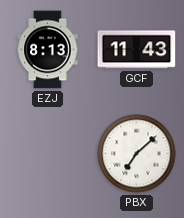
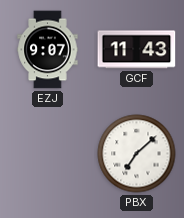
EZJ: 8:13 -> 9:07 (48, 50)
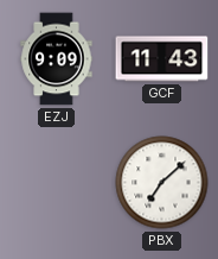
EZJ: 9:07 -> 9:09 (57, 59)
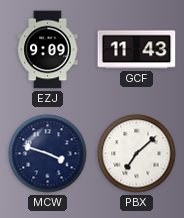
MCW: none -> 3:48 (48, 154)
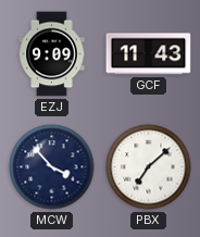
MCW: 3:48 -> 3:53 (52, 167)
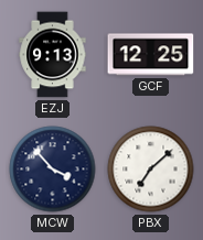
EZJ: 9:09 -> 9:13 (53, 55)
GCF: 11:43 -> 12:25 (151, 55)
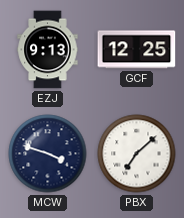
MCW: 3:53 -> 3:48 (48, 154)
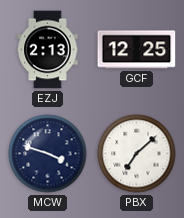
EZJ: 9:13 -> 2:13 (48, 50)
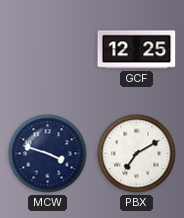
EZJ: 2:13 -> none (48, 50)
PBX: 7:08 -> 7:10 (137, 154)
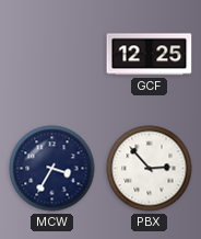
MCW: 3:48 -> 3:35 (52, 169)
PBX: 7:10 -> 2:53 (150, 169)
